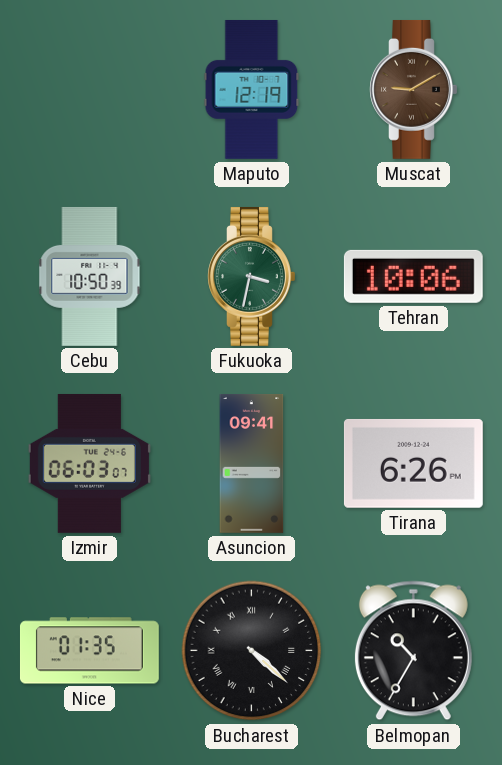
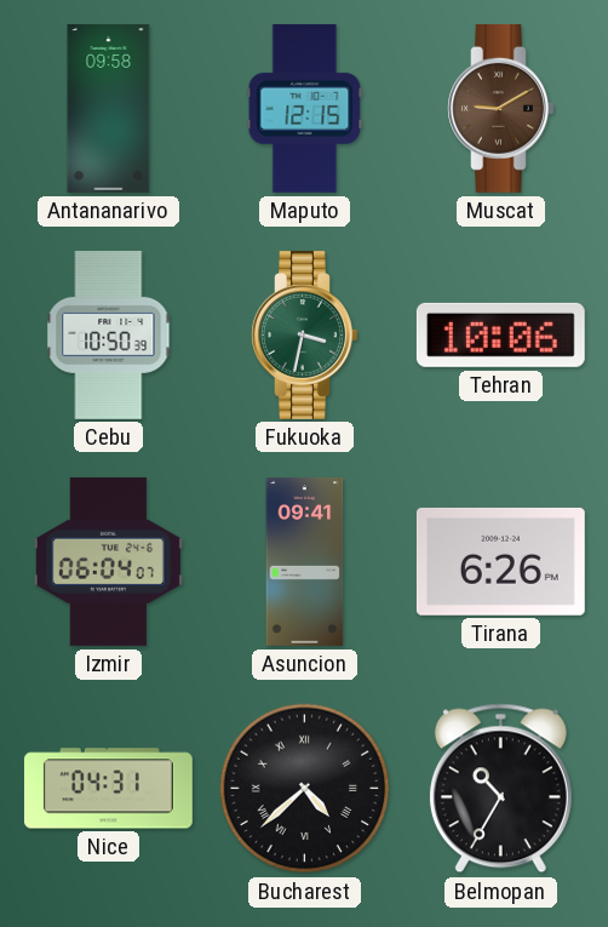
Antananarivo: none -> 09:58 (109, 108)
Maputo: 12:19 -> 12:15 (305, 108)
Izmir: 06:03 -> 06:04 (108, 561)
Nice: 01:35 -> 04:31 (108, 789)
Bucharest: 4:22 -> 4:38 (305, 789)
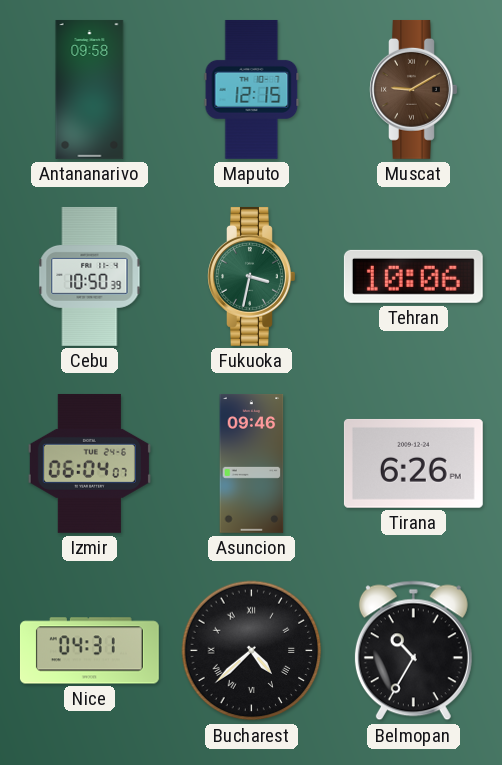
Asuncion: 09:41 -> 09:46 (252, 464)
